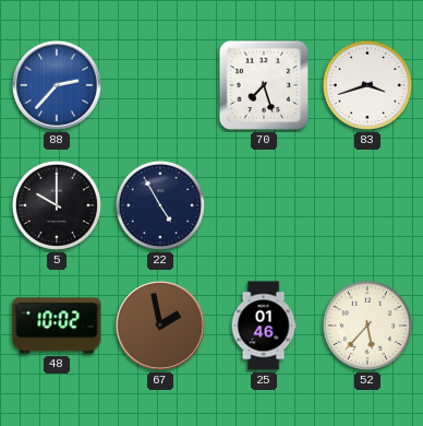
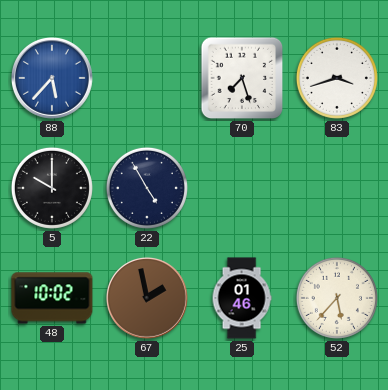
88: 2:37 -> 5:37 (52, 78)
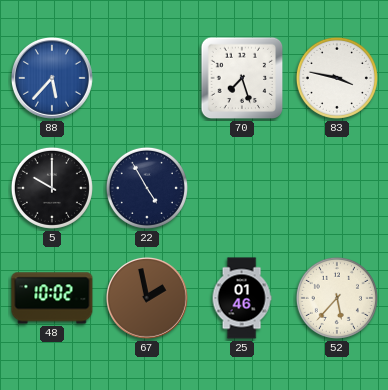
83: 3:42 -> 3:47 (337, 78)
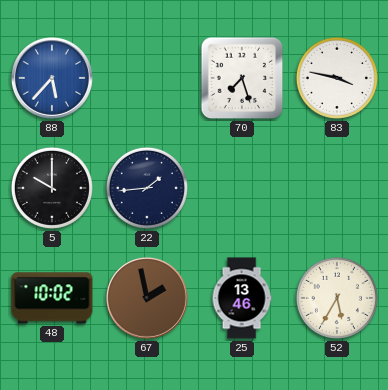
22: 4:55 -> 1:44 (147, 188)
25: 01:46 -> 13:46 (242, 298)
52: 5:37 -> 5:35 (337, 298)
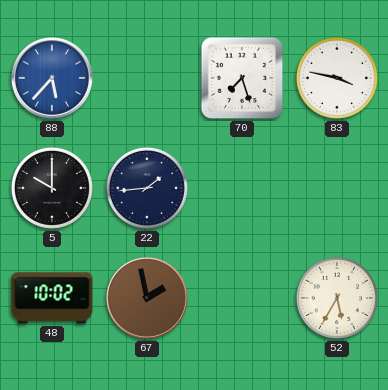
25: 13:46 -> none (242, 298)
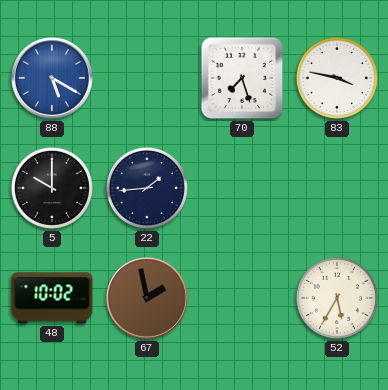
88: 5:37 -> 5:20 (52, 78)
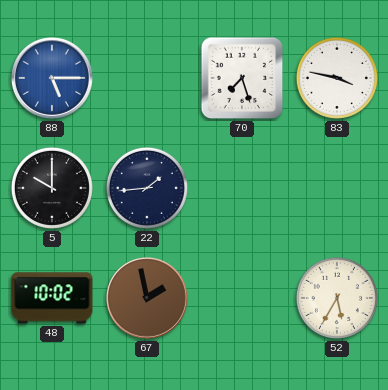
88: 5:20 -> 5:15 (52, 78)
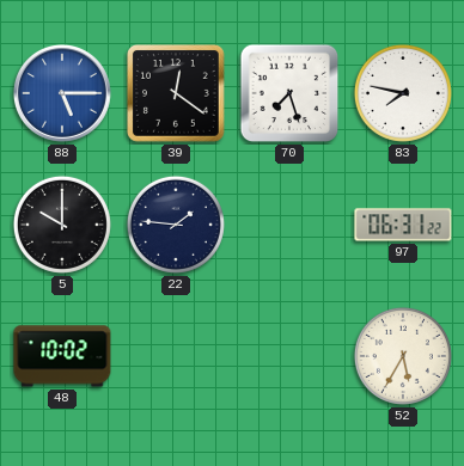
39: none -> 12:21 (177, 94)
83: 3:47 -> 7:47 (403, 93)
22: 1:44 -> 1:46 (176, 225)
97: none -> 06:31 (403, 225)
67: 1:58 -> none (147, 298)
